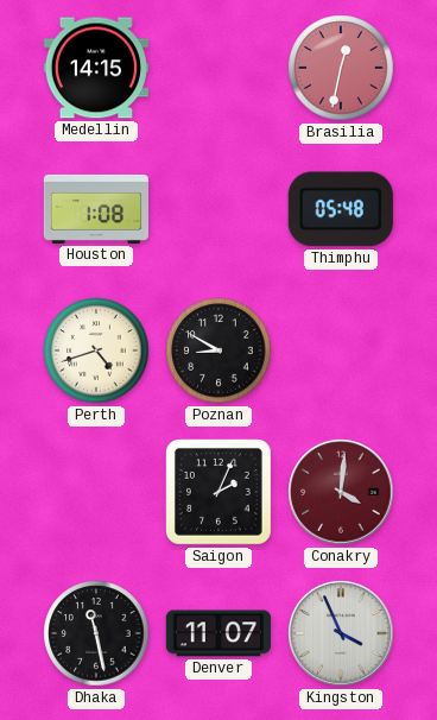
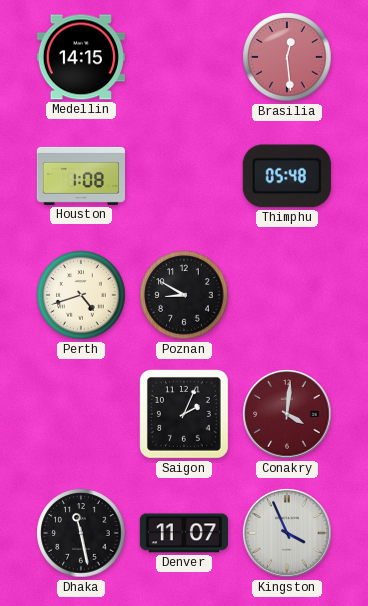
Brasilia: 12:32 -> 12:29 (287, 57)
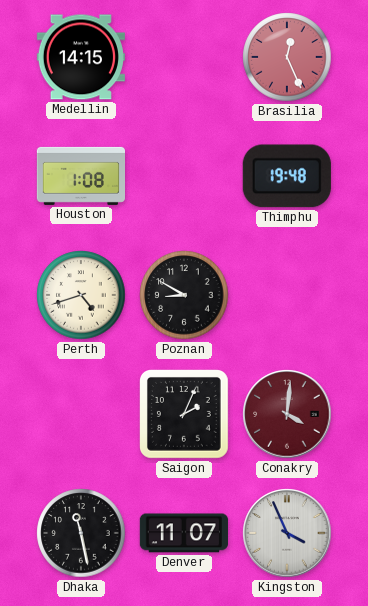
Brasilia: 12:29 -> 12:26 (287, 57)
Thimphu: 05:48 -> 19:48 (287, 176)
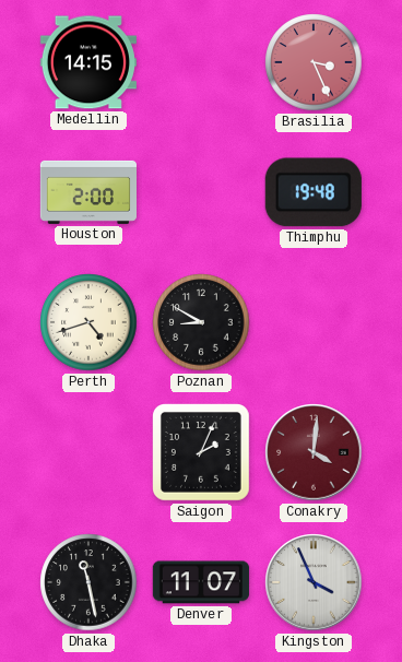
Brasilia: 12:26 -> 3:26 (314, 62)
Houston: 1:08 -> 2:00 (87, 192)
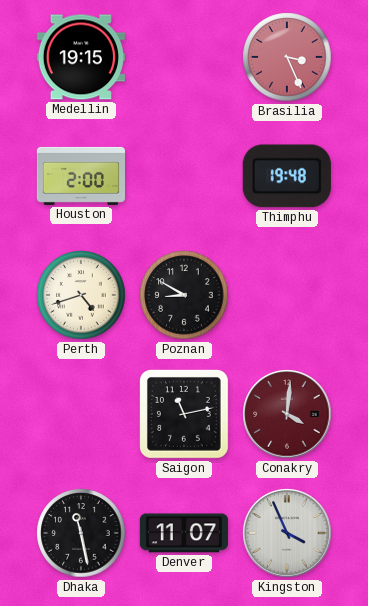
Medellin: 14:15 -> 19:15 (81, 57)
Saigon: 2:04 -> 11:13 (185, 415)
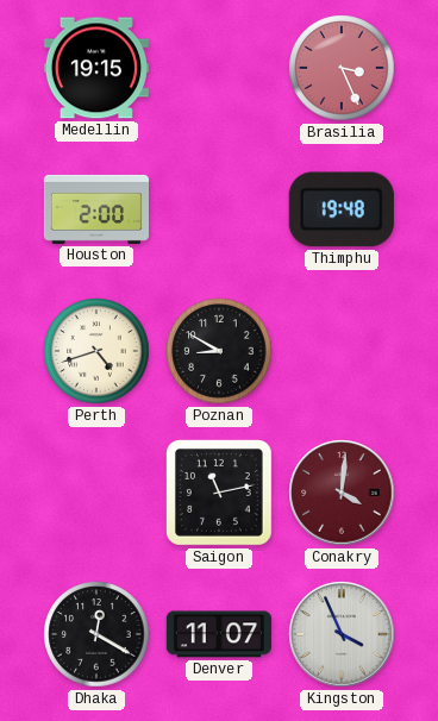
Dhaka: 11:28 -> 12:20 (96, 634)
